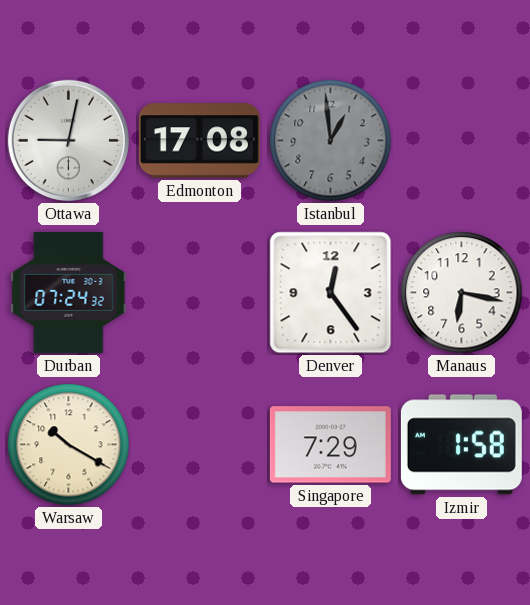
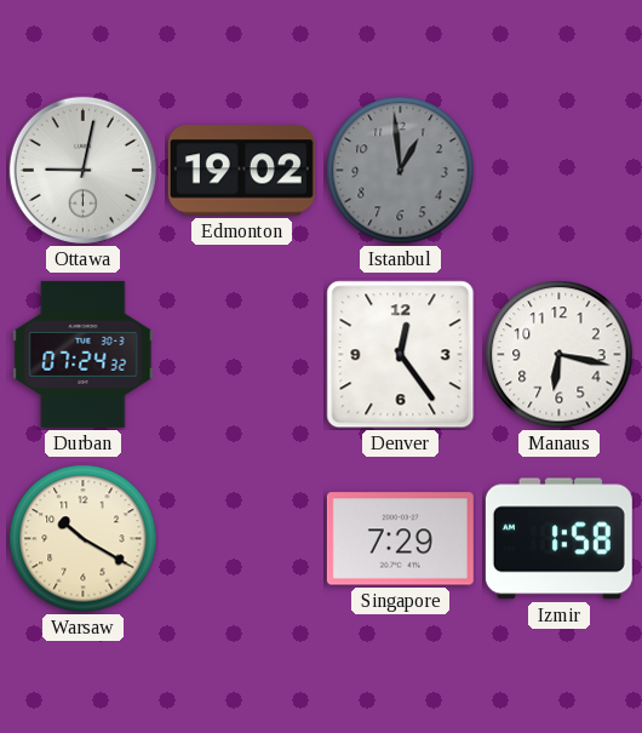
Edmonton: 17:08 -> 19:02 (241, 171)
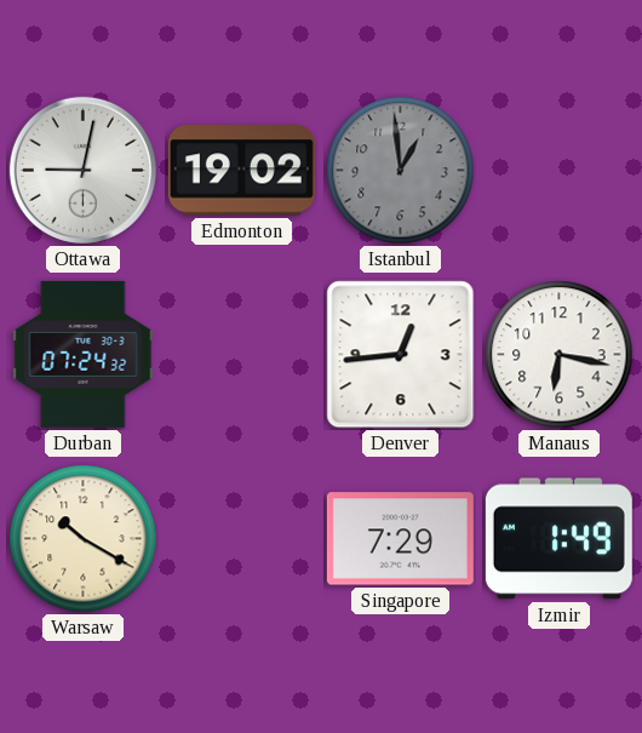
Denver: 12:24 -> 12:44 (401, 355)
Izmir: 1:58 -> 1:49 (558, 539)
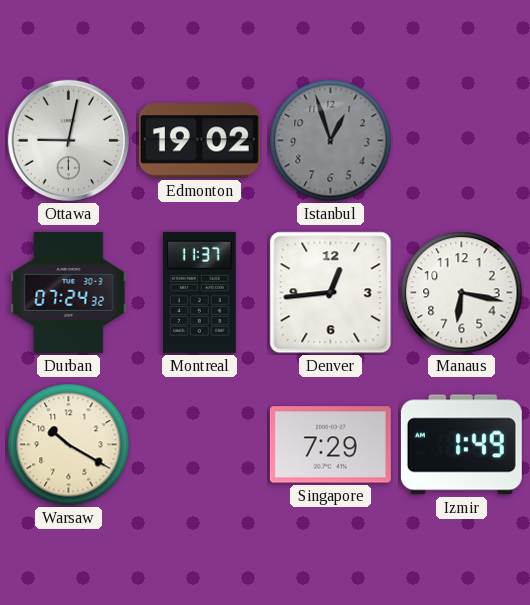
Istanbul: 12:59 -> 12:57 (331, 141)
Montreal: none -> 11:37 (199, 292)
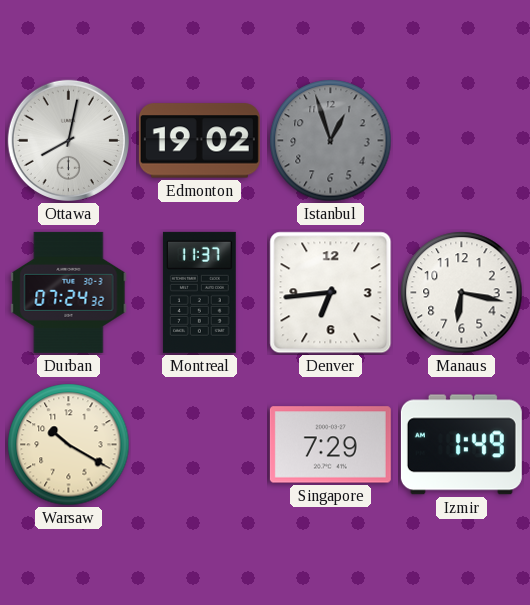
Ottawa: 9:02 -> 8:02 (68, 140)
Denver: 12:44 -> 6:44 (331, 293)
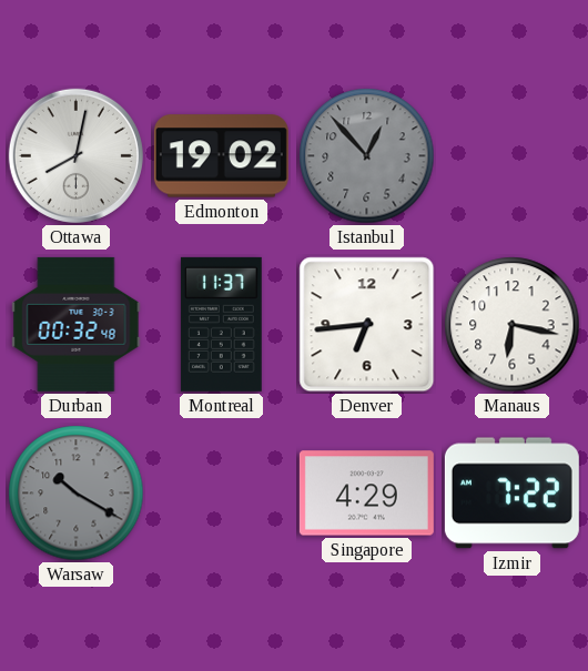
Istanbul: 12:57 -> 12:53 (367, 156)
Durban: 07:24 -> 00:32 (77, 324)
Warsaw dial: cream -> grey (77, 494)
Singapore: 7:29 -> 4:29 (366, 494)
Izmir: 1:49 -> 7:22 (511, 494)
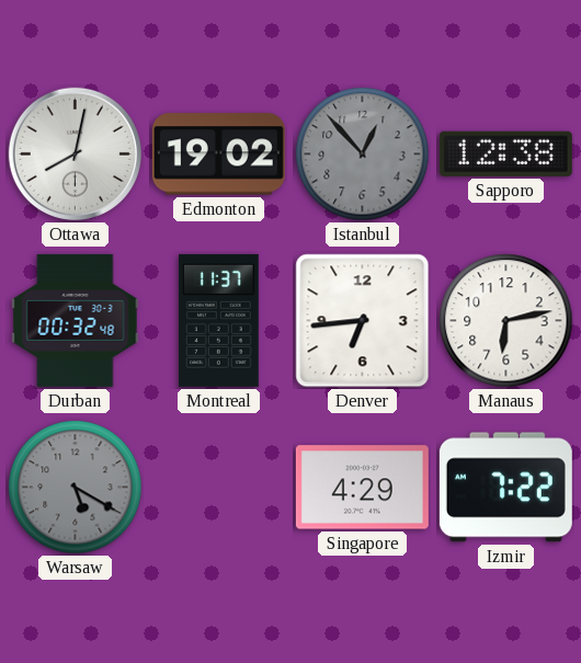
Sapporo: none -> 12:38 (505, 153)
Manaus: 6:17 -> 6:13 (506, 321)
Warsaw: 10:20 -> 5:20 (76, 488)
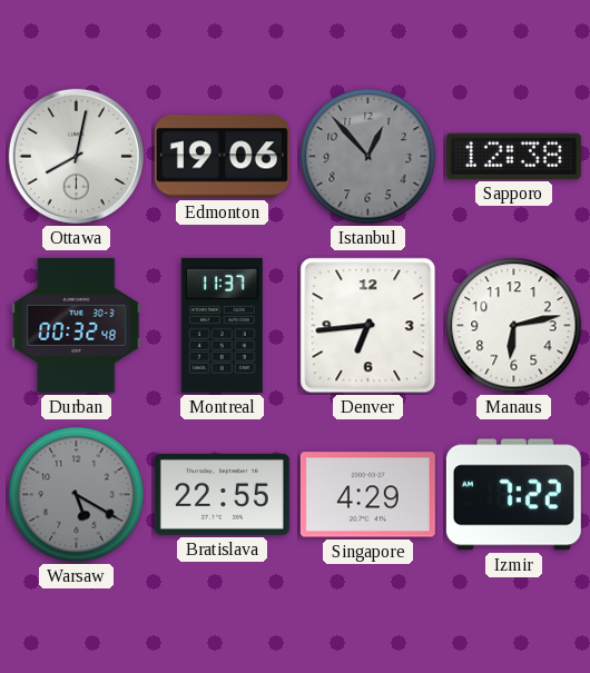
Edmonton: 19:02 -> 19:06 (222, 157)
Bratislava: none -> 22:55 (222, 494)
